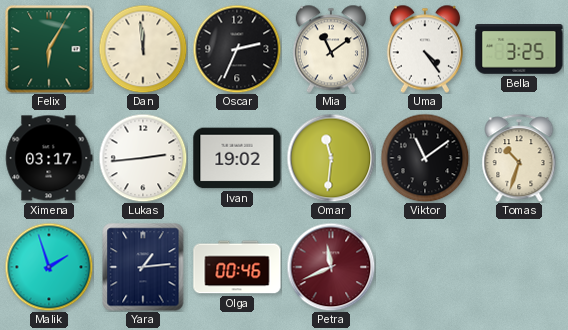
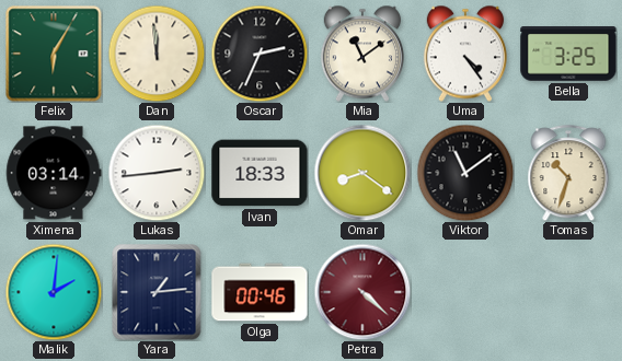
Ximena: 03:17 -> 03:14 (54, 173)
Ivan: 19:02 -> 18:33 (260, 173)
Omar: 11:31 -> 8:21 (362, 173)
Malik: 1:57 -> 2:01 (54, 292)
Petra: 11:41 -> 4:22 (362, 292)
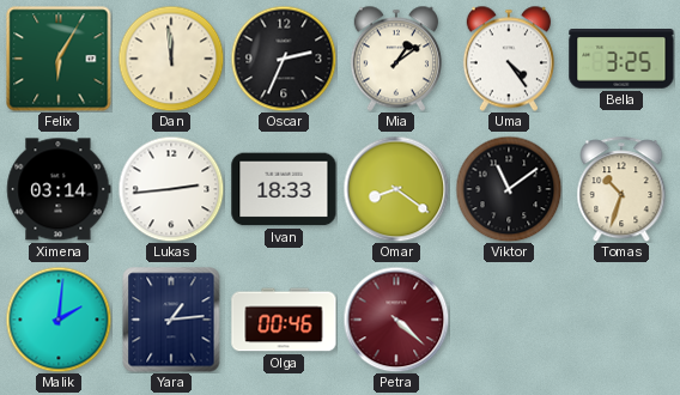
Mia: 11:09 -> 1:09 (396, 59)
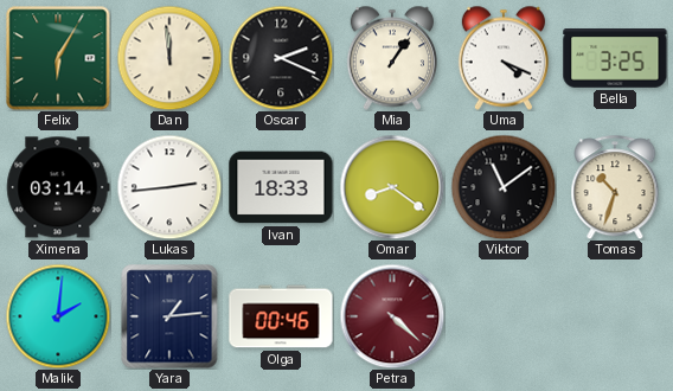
Oscar: 2:34 -> 2:19 (281, 58)
Mia: 1:09 -> 1:06 (392, 58)
Uma: 4:24 -> 4:19 (504, 58)
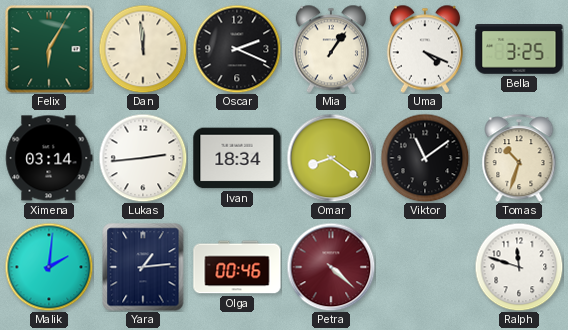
Ivan: 18:33 -> 18:34 (237, 158)
Ralph: none -> 11:48 (519, 267)
